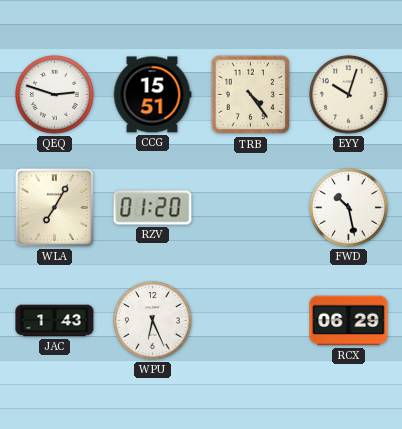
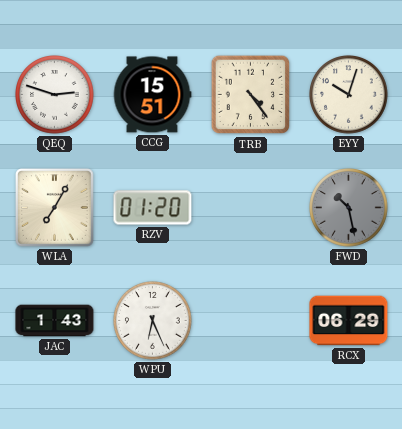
FWD dial: white -> grey (349, 208)
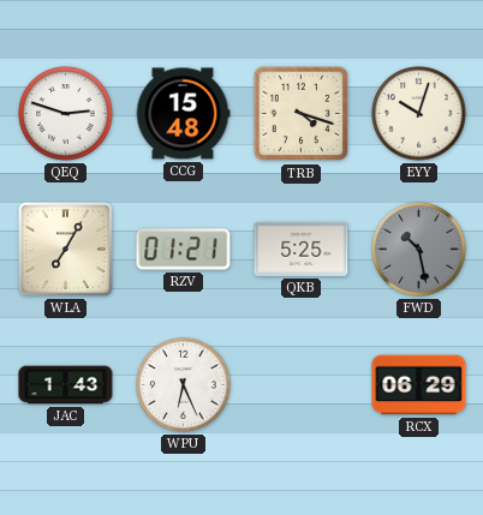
CCG: 15:51 -> 15:48 (183, 114)
TRB: 4:24 -> 4:18 (302, 114)
RZV: 01:20 -> 01:21 (184, 250)
QKB: none -> 5:25 (302, 248)
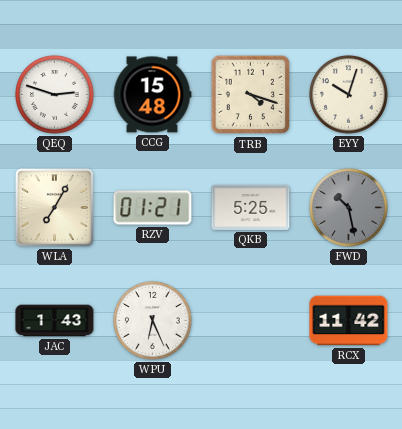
RCX: 06:29 -> 11:42 (349, 321)
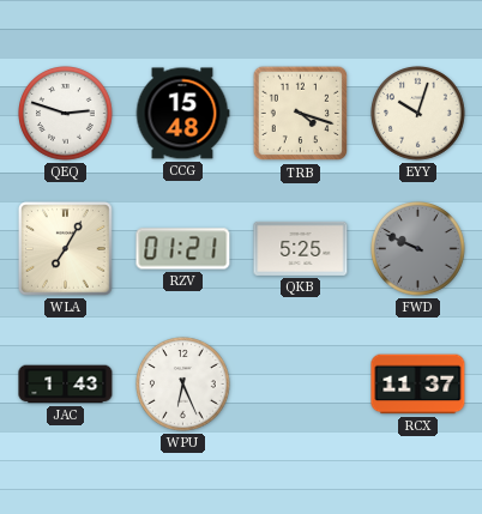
FWD: 10:28 -> 9:49 (418, 249)
RCX: 11:42 -> 11:37 (418, 385)
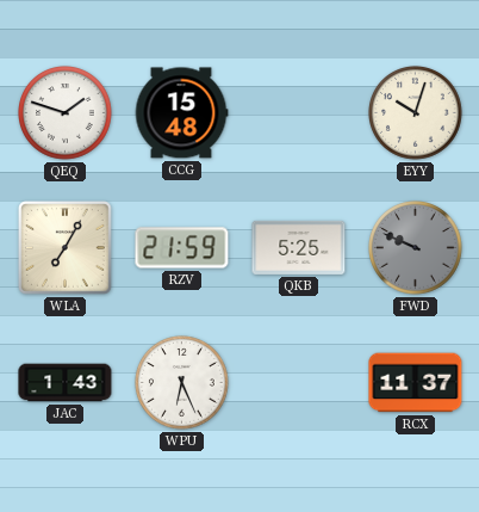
QEQ: 2:48 -> 1:48 (66, 113)
TRB: 4:18 -> none (301, 114)
RZV: 01:21 -> 21:59 (182, 248)
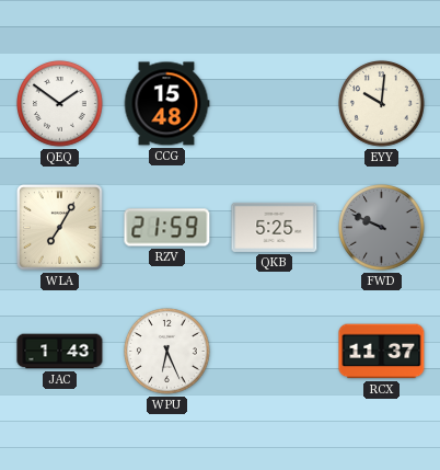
QEQ: 1:48 -> 1:51 (60, 104)
EYY: 10:03 -> 10:01 (382, 104)
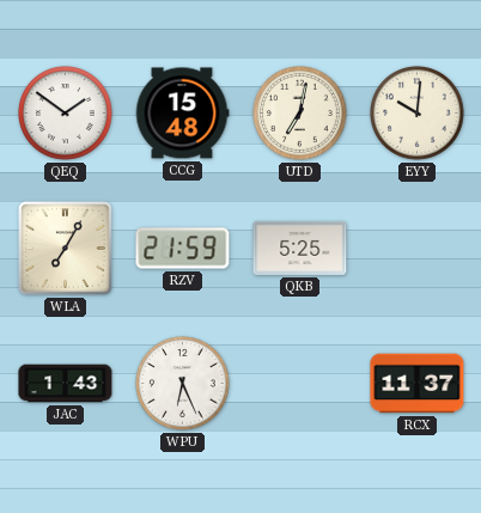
UTD: none -> 7:02 (300, 114)
FWD: 9:49 -> none (382, 228)
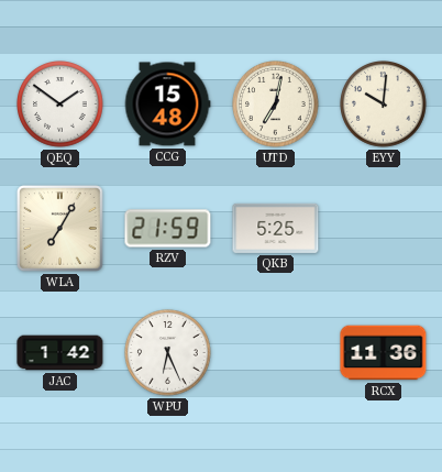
JAC: 1:43 -> 1:42 (60, 353)
RCX: 11:37 -> 11:36 (384, 353)
